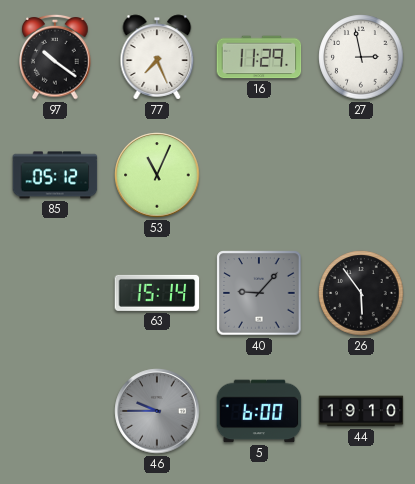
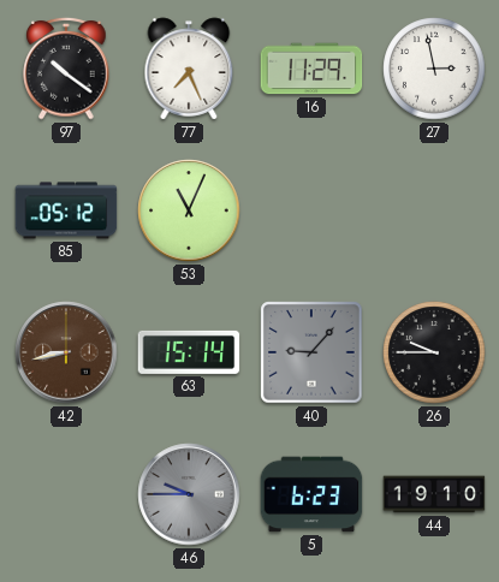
42: none -> 8:43 (66, 352)
26: 5:54 -> 9:45 (434, 352)
5: 6:00 -> 6:23 (311, 494)
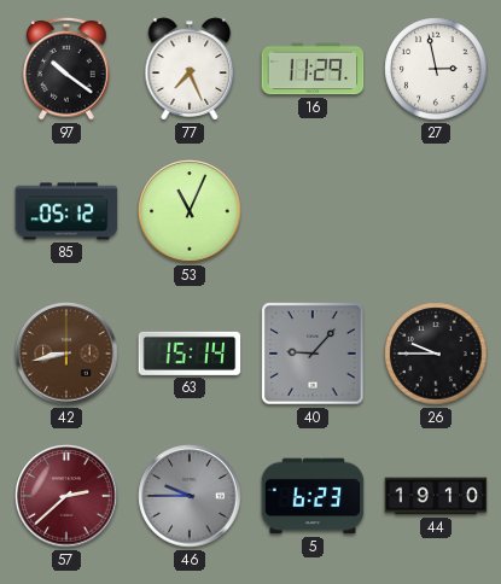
57: none -> 2:38 (66, 496)
